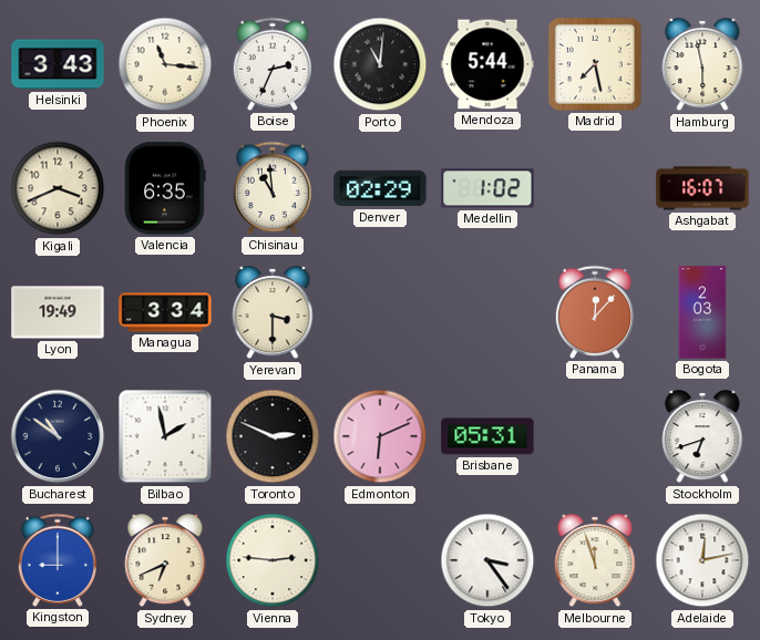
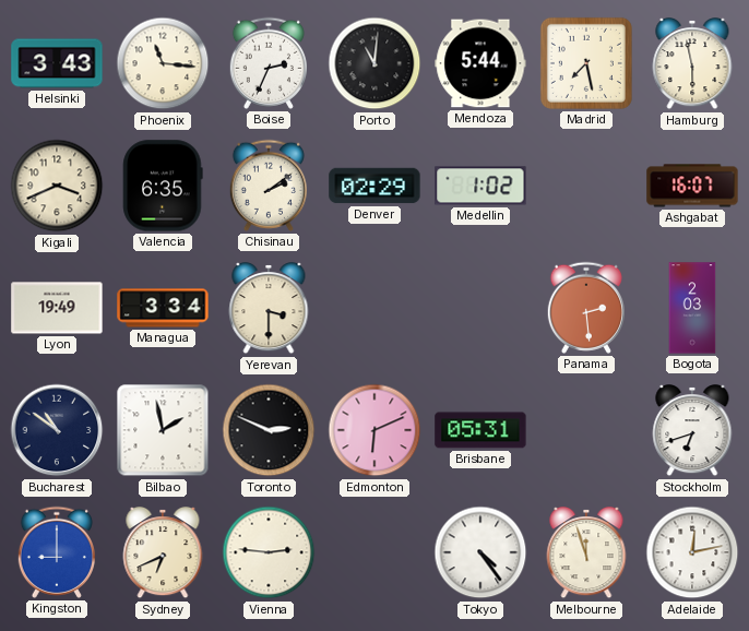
Chisinau: 10:59 -> 2:09 (269, 186)
Panama: 12:07 -> 2:29 (586, 308)
Tokyo: 3:24 -> 4:24 (480, 552)
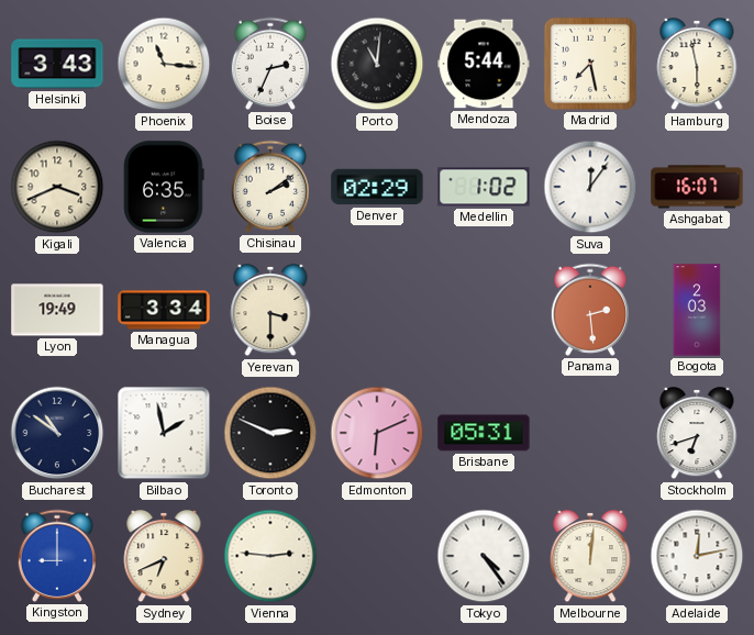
Suva: none -> 12:06 (590, 187)
Melbourne: 11:57 -> 12:01 (590, 557)
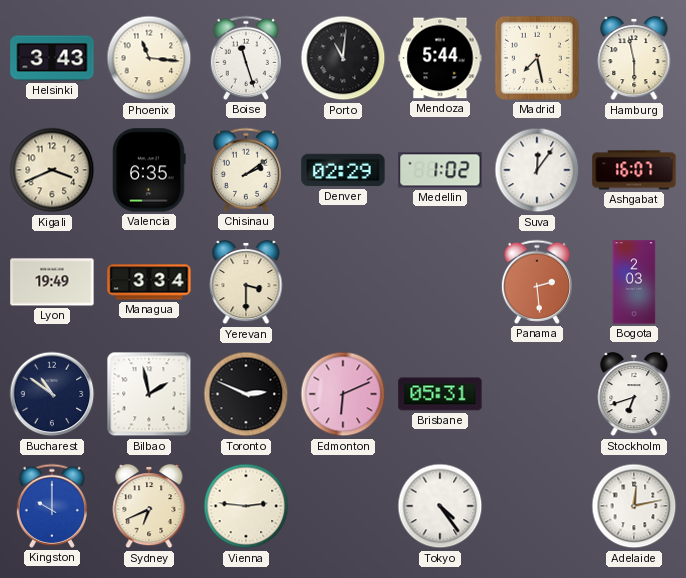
Boise: 2:34 -> 11:27 (246, 58)
Kingston: 9:00 -> 10:00 (52, 506)
Melbourne: 12:01 -> none (590, 557)
